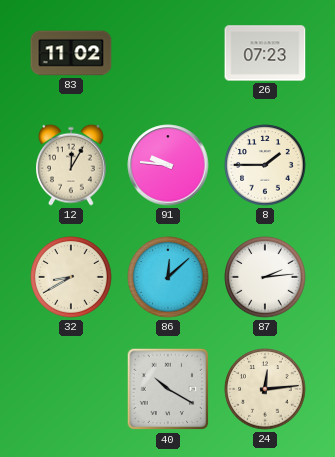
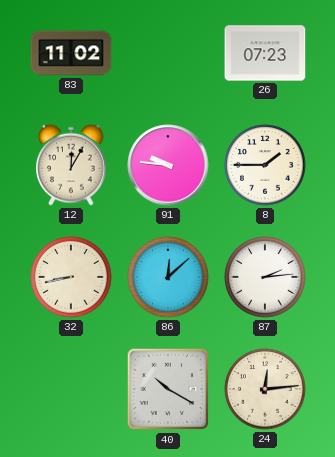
32: 8:40 -> 8:43 (71, 277)
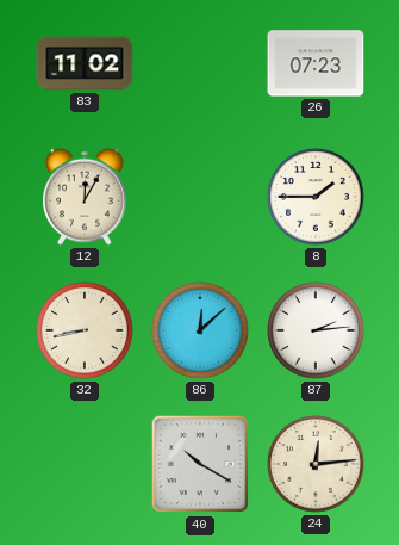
91: 9:46 -> none (168, 165)
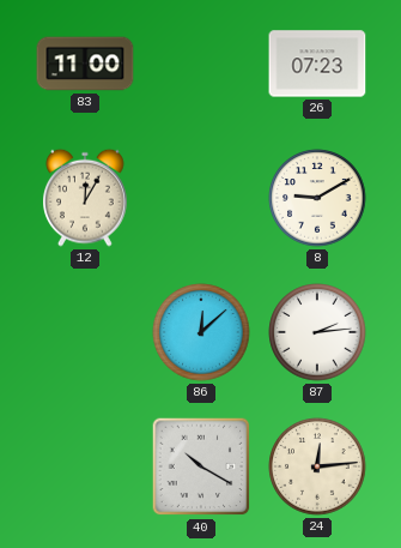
83: 11:02 -> 11:00 (85, 64)
8: 1:45 -> 9:10 (317, 198)
32: 8:43 -> none (85, 330)
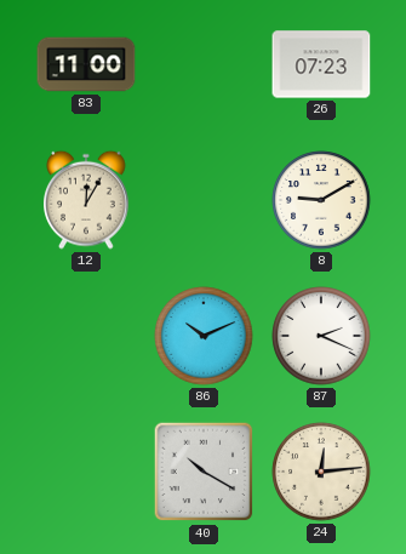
86: 12:08 -> 10:11 (204, 336)
87: 2:14 -> 2:19 (321, 336)
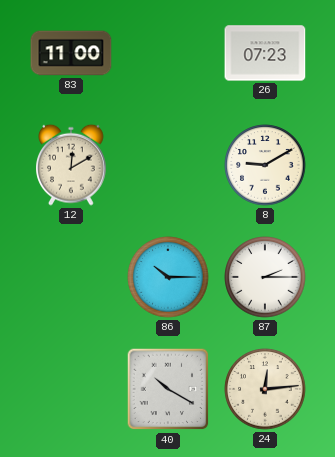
12: 12:05 -> 12:10 (72, 165)
86: 10:11 -> 10:15 (168, 277)
87: 2:19 -> 2:15 (265, 277)
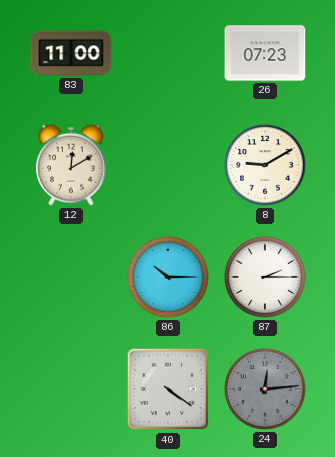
40: 10:20 -> 4:21 (168, 389)
24 dial: cream -> grey (265, 389)
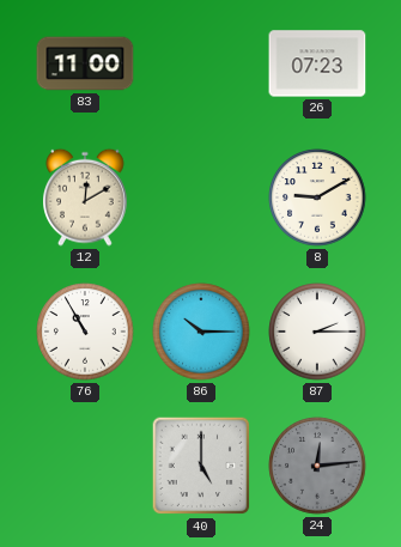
76: none -> 10:55 (85, 332)
40: 4:21 -> 5:00 (201, 466)
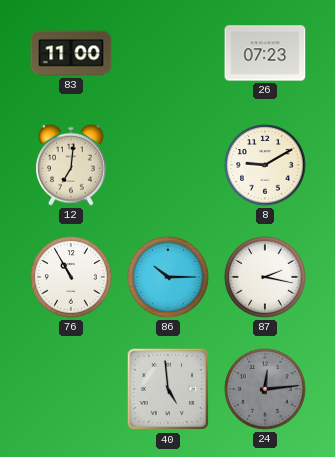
12: 12:10 -> 7:01 (72, 165)
87: 2:15 -> 2:17 (265, 277)
40: 5:00 -> 4:59 (168, 389)
